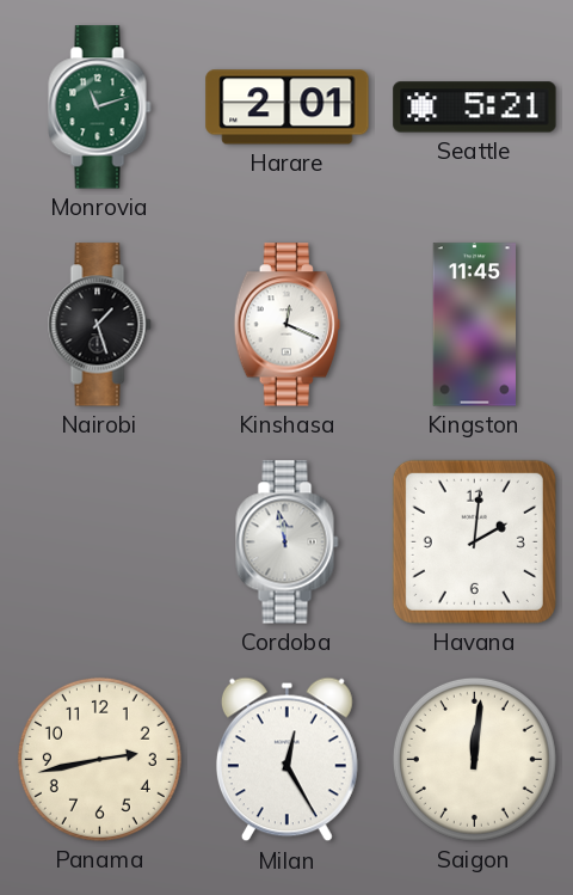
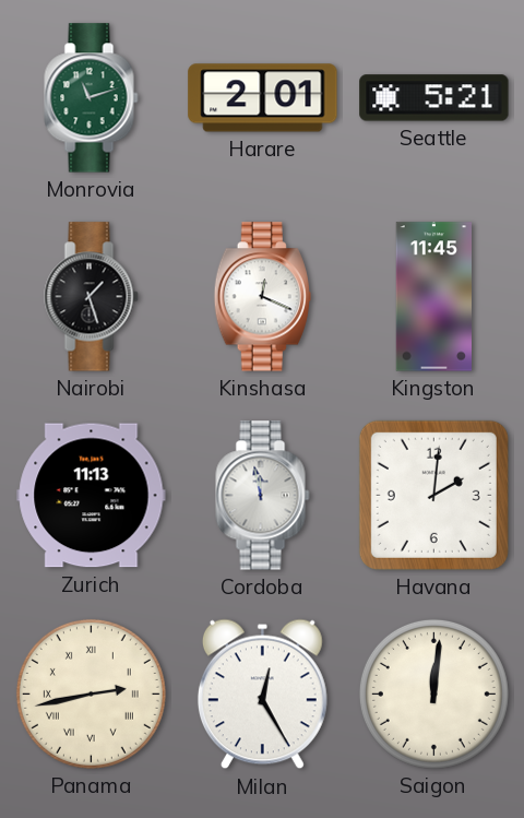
Zurich: none -> 11:13 (92, 496)
Panama numerals: Arabic -> Roman (91, 693)
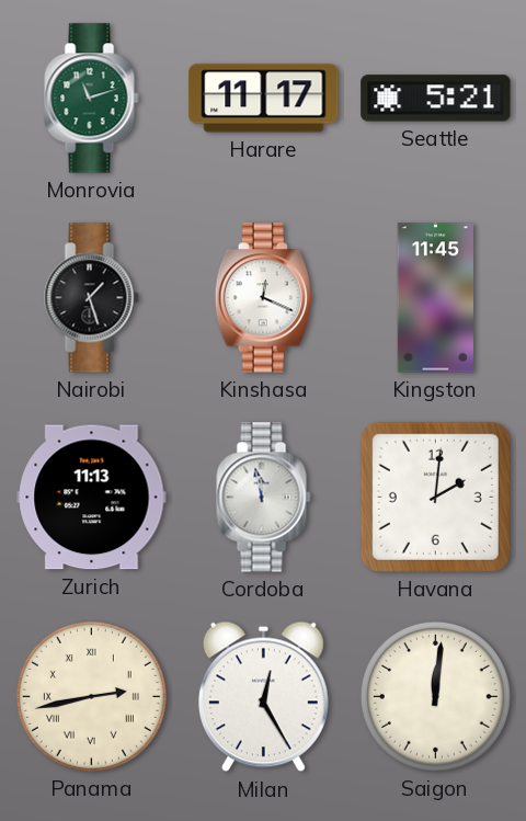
Harare: 2:01 -> 11:17 (264, 99)
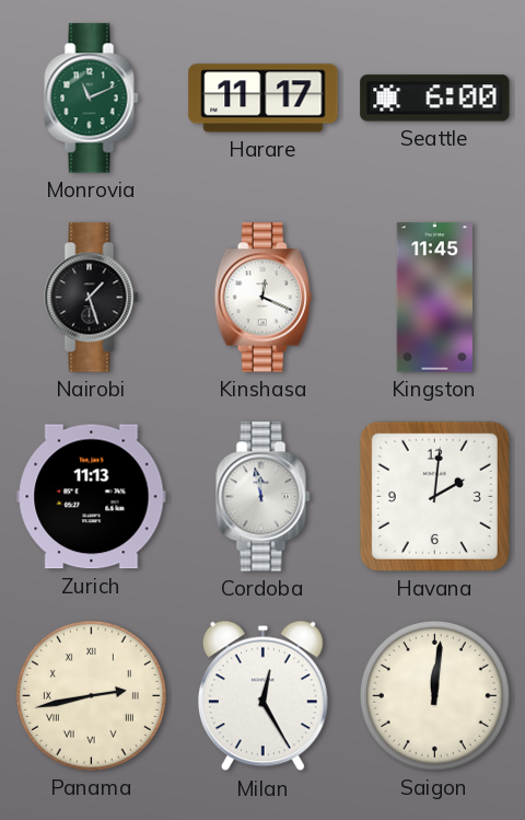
Monrovia: 11:12 -> 11:11 (92, 99)
Seattle: 5:21 -> 6:00 (435, 99)
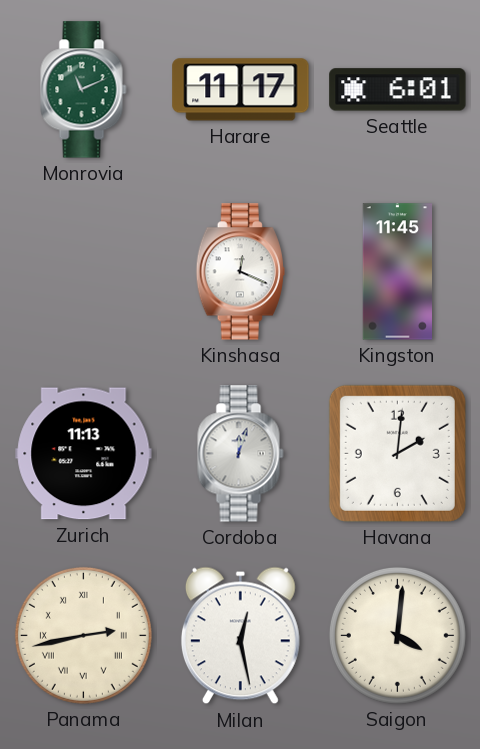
Seattle: 6:00 -> 6:01 (398, 90)
Nairobi: 1:27 -> none (92, 298)
Cordoba: 11:58 -> 12:03 (241, 454)
Milan: 12:25 -> 12:28 (240, 636)
Saigon: 12:01 -> 4:01 (397, 635)
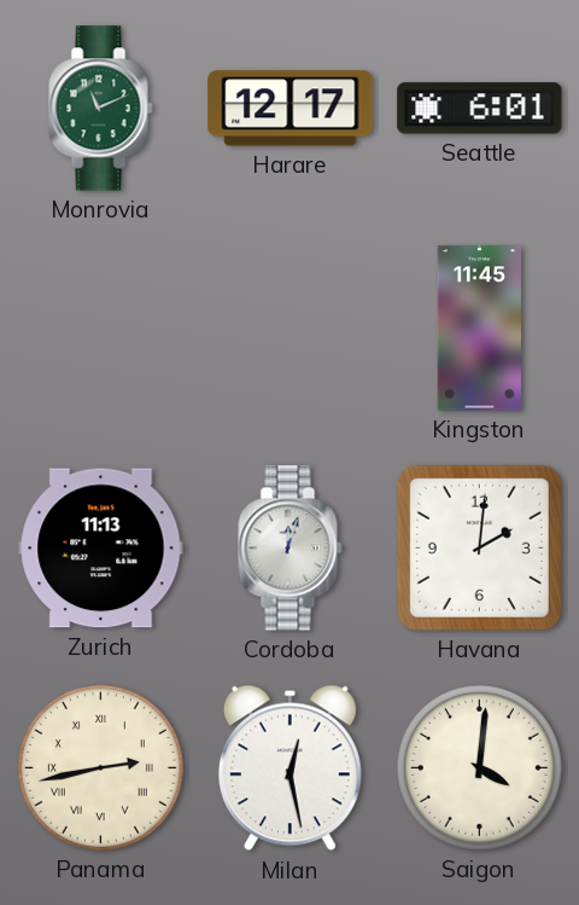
Harare: 11:17 -> 12:17 (291, 109)
Kinshasa: 12:19 -> none (240, 272)
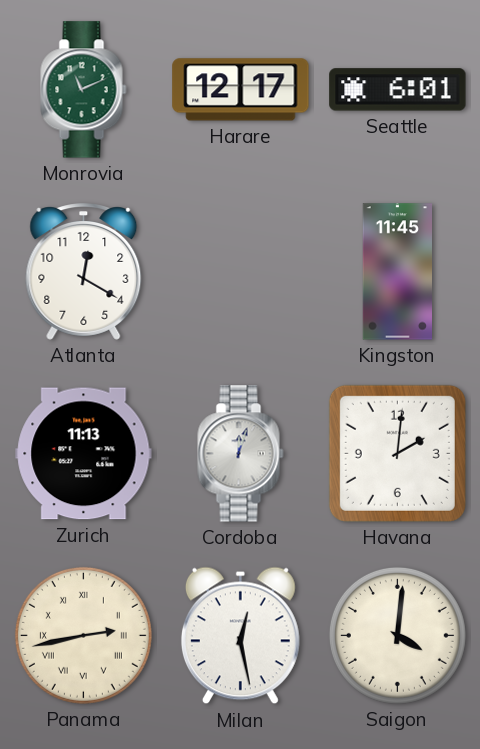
Atlanta: none -> 12:20 (84, 272)
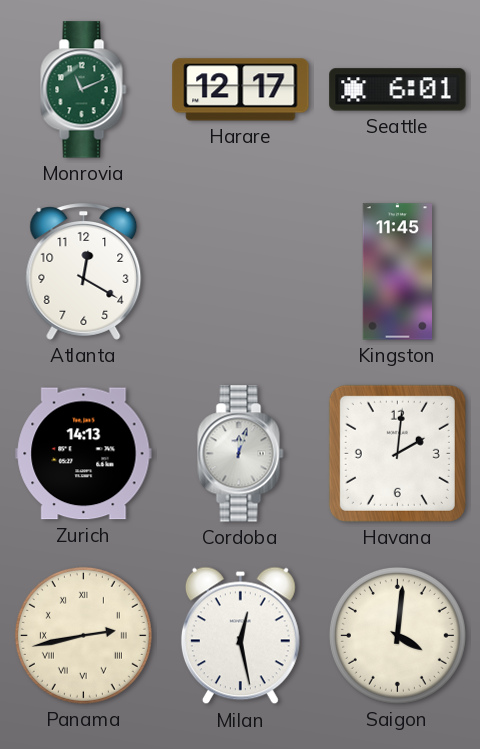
Zurich: 11:13 -> 14:13 (84, 454)
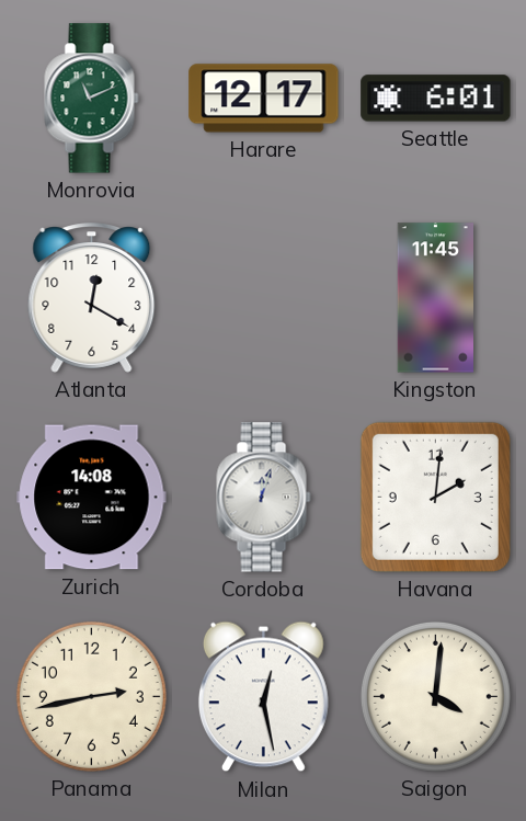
Zurich: 14:13 -> 14:08 (92, 498)
Panama numerals: Roman -> Arabic (91, 696)
